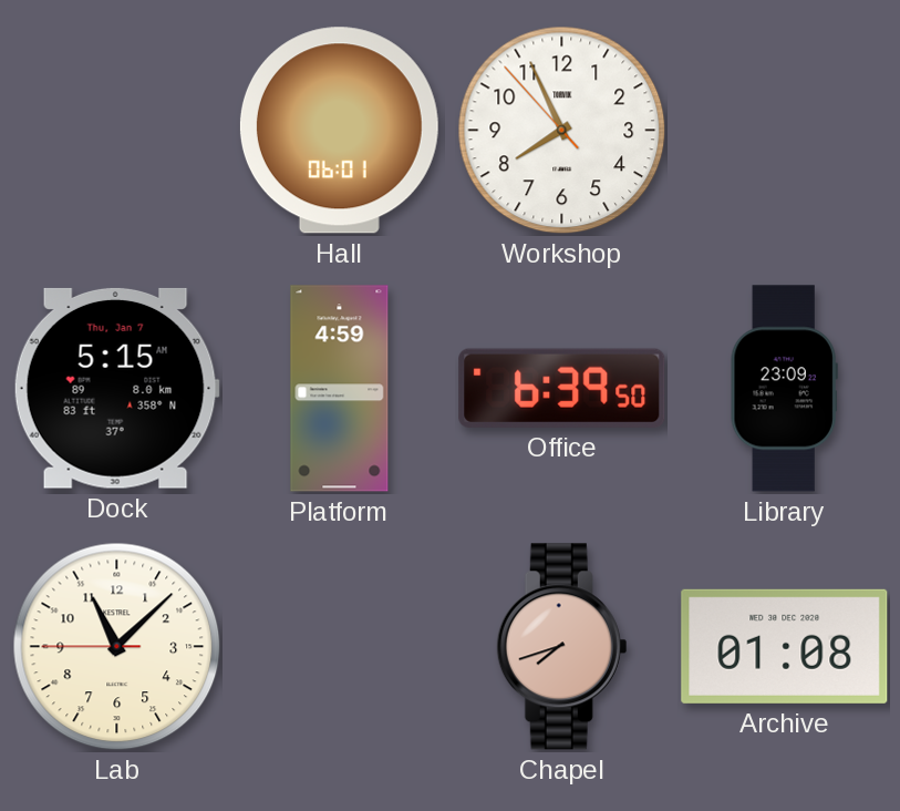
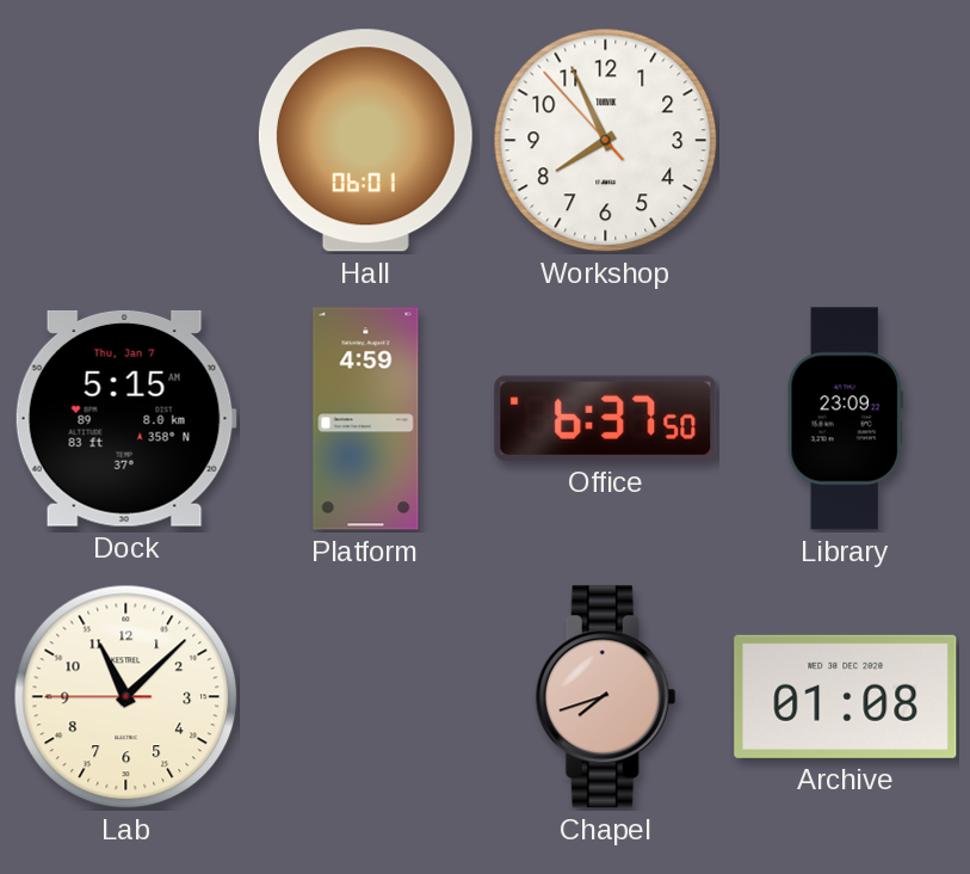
Office: 6:39 -> 6:37 (606, 418)
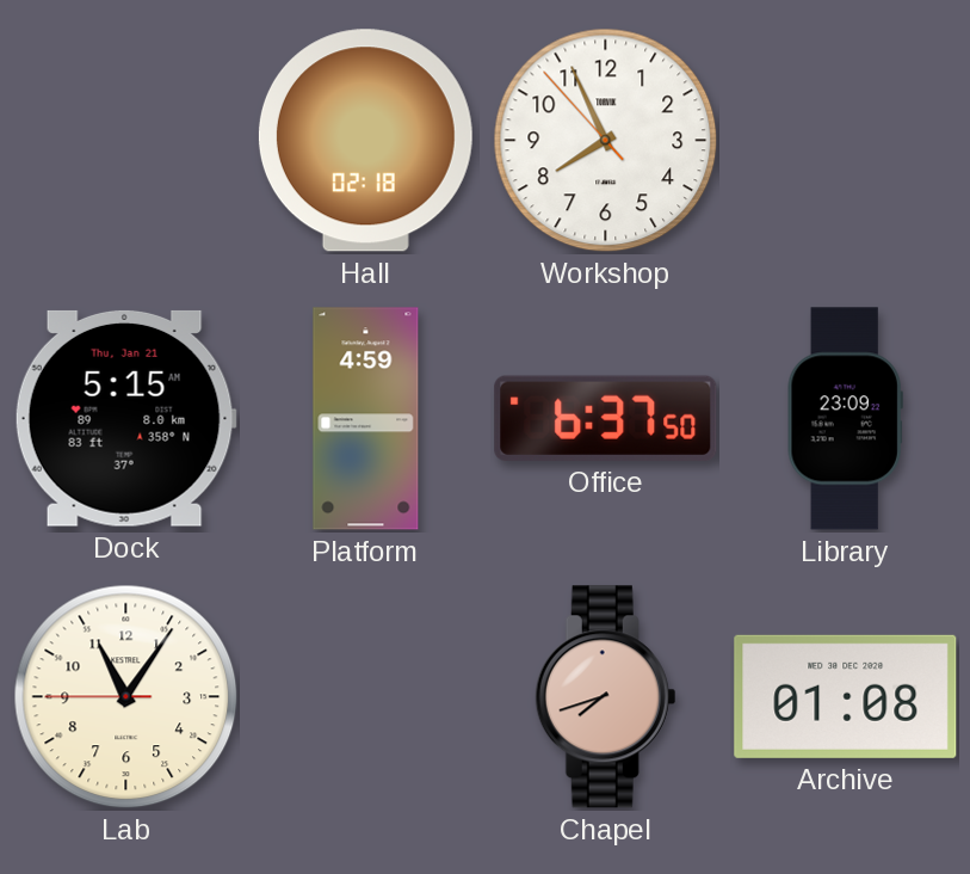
Hall: 06:01 -> 02:18 (365, 141)
Dock date: Thu, Jan 7 -> Thu, Jan 21 (125, 418)
Lab: 11:07 -> 11:05 (126, 697)
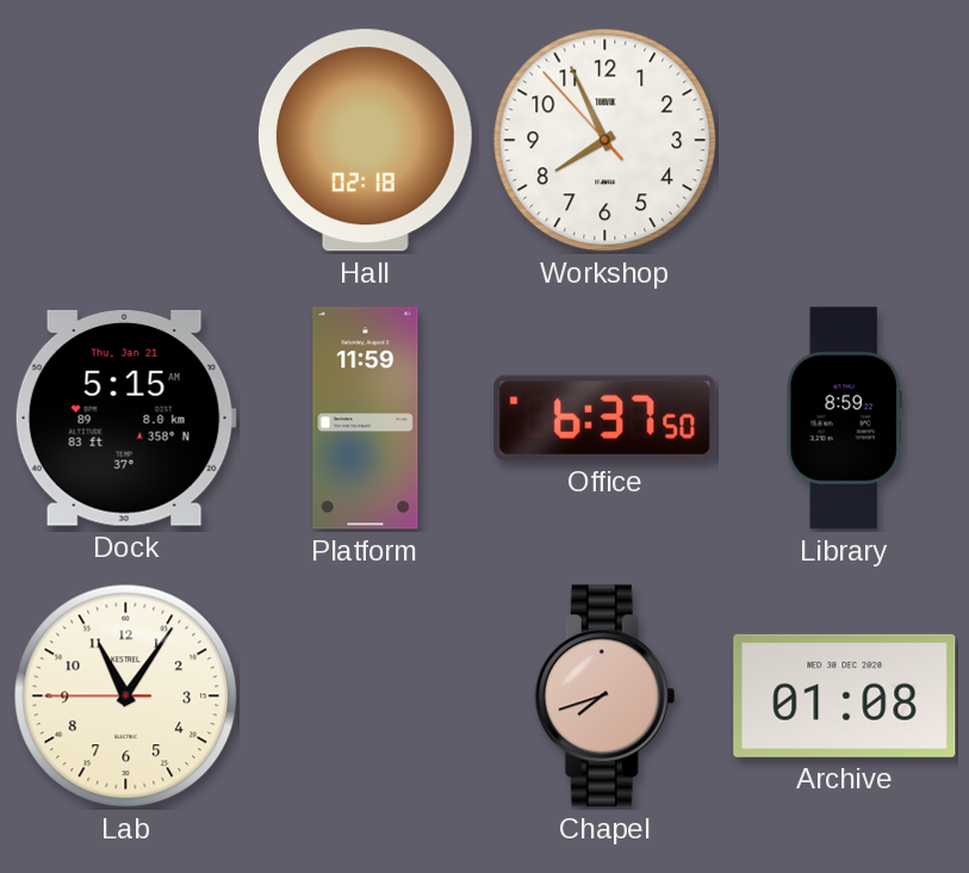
Platform: 4:59 -> 11:59 (366, 419)
Library: 23:09 -> 8:59 (844, 419)
